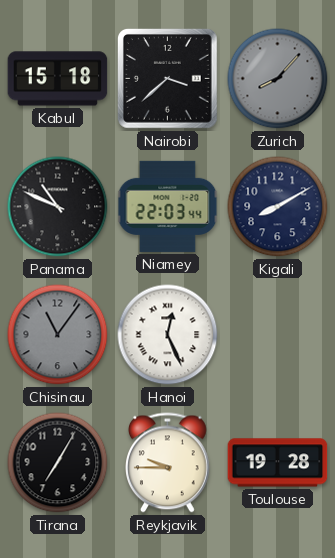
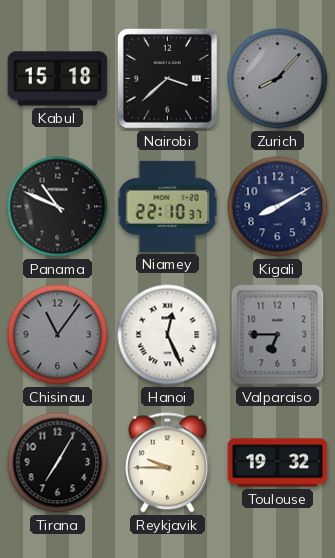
Niamey: 22:03 -> 22:10 (168, 206)
Valparaiso: none -> 6:45 (278, 335)
Toulouse: 19:28 -> 19:32 (278, 463)
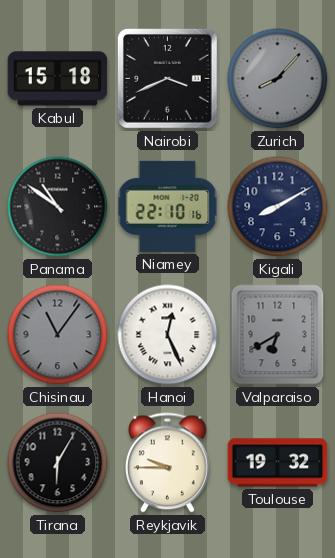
Nairobi: 3:38 -> 3:41 (168, 79)
Panama: 10:49 -> 10:51 (58, 207)
Niamey: 22:10:37 -> 22:10:16 (168, 206)
Valparaiso: 6:45 -> 6:40 (278, 335)
Tirana: 7:05 -> 6:05 (58, 463)
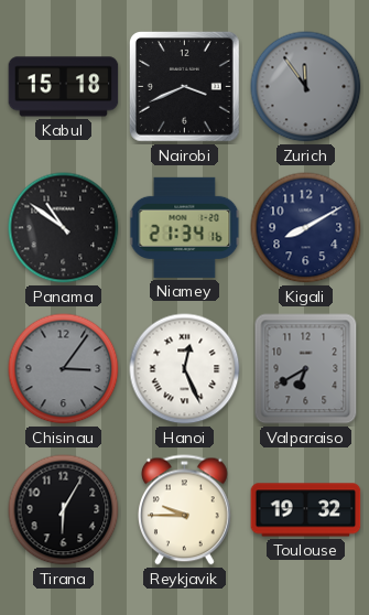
Zurich: 8:07 -> 11:54 (306, 87)
Niamey: 22:10 -> 21:34 (185, 227)
Chisinau: 11:06 -> 3:06 (64, 369)
